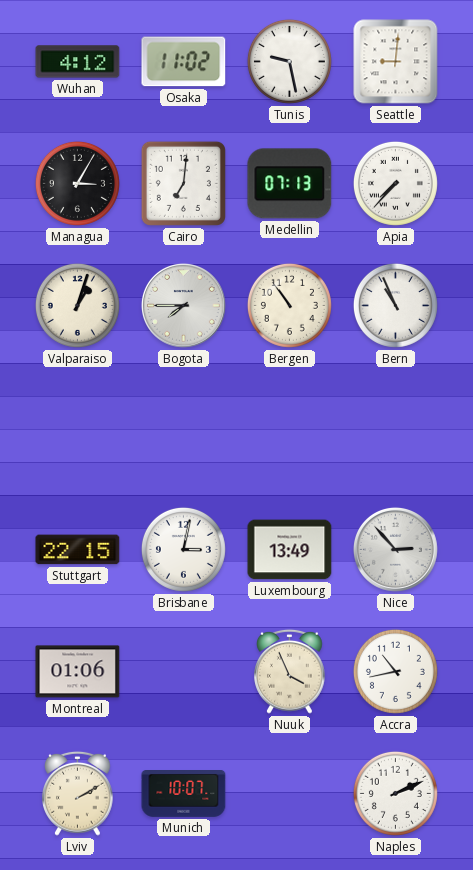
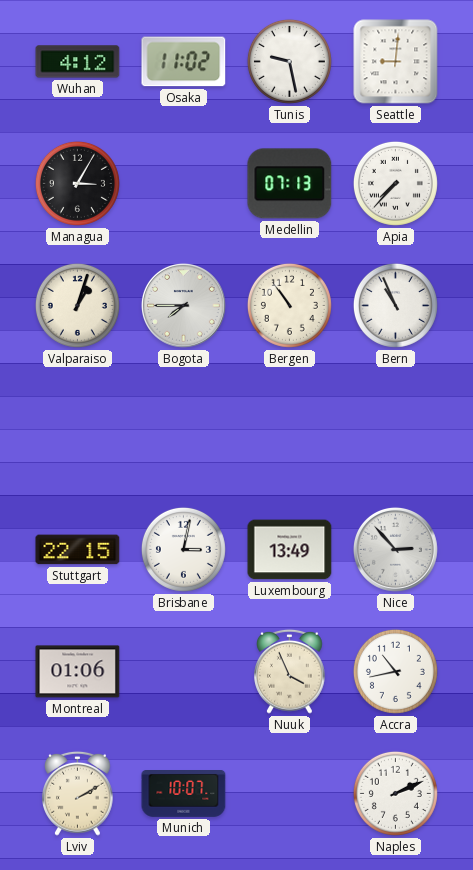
Cairo: 7:01 -> none (183, 183)
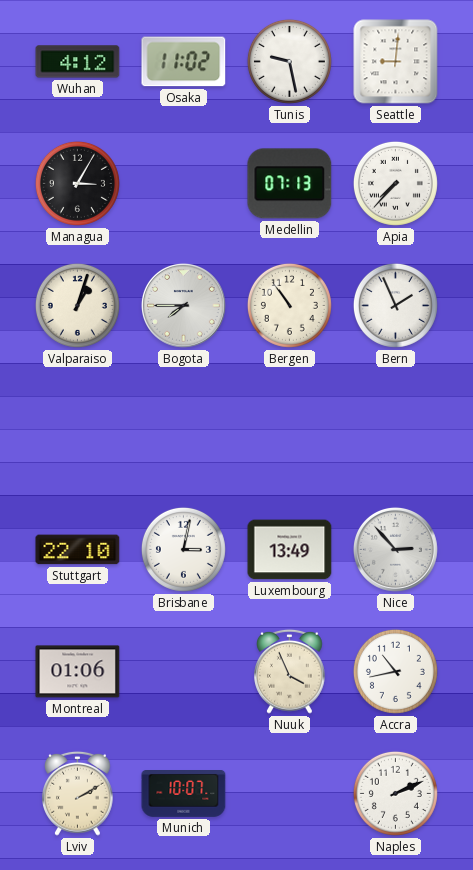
Bern: 10:56 -> 1:56 (395, 305)
Stuttgart: 22:15 -> 22:10 (78, 550)
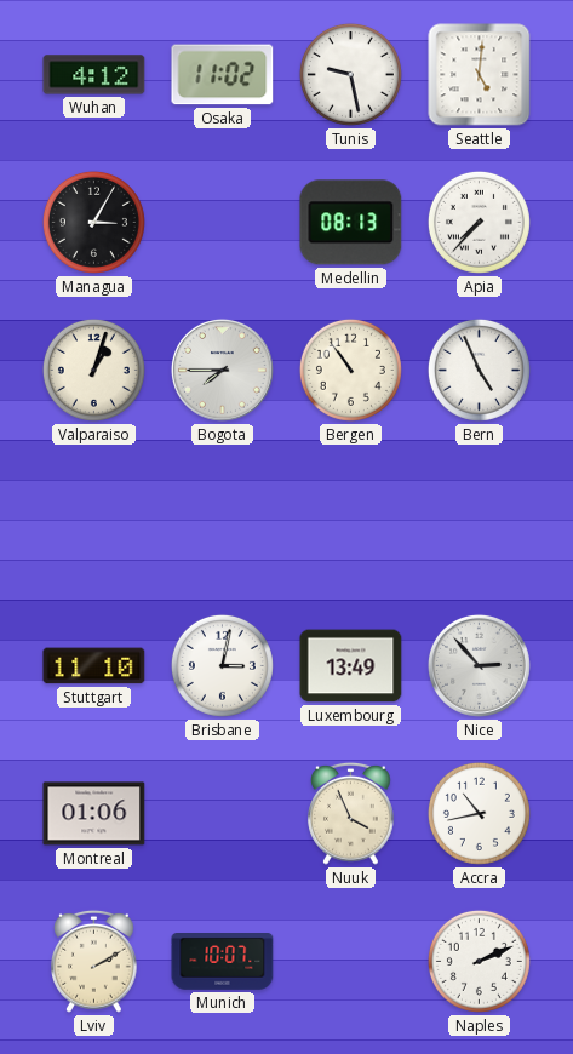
Seattle: 9:01 -> 5:01 (480, 75)
Medellin: 07:13 -> 08:13 (351, 223)
Bern: 1:56 -> 4:56 (479, 370)
Stuttgart: 22:10 -> 11:10 (94, 666)
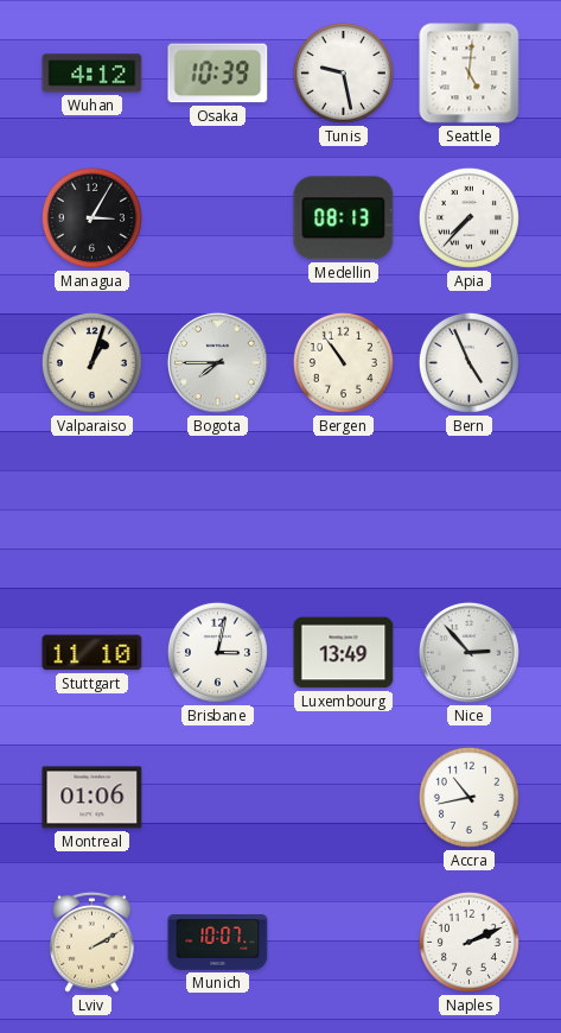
Osaka: 11:02 -> 10:39 (218, 74)
Nuuk: 3:56 -> none (351, 813)
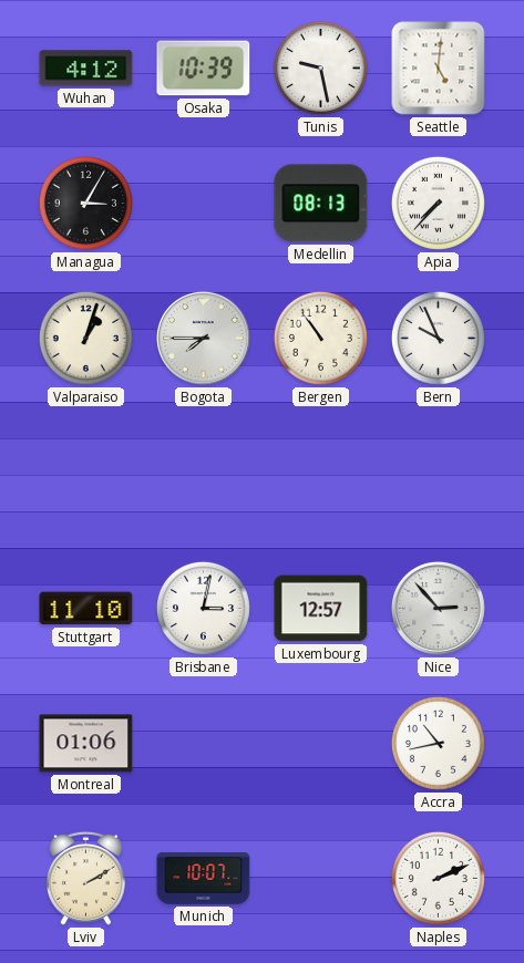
Bern: 4:56 -> 9:56 (438, 338)
Luxembourg: 13:49 -> 12:57 (321, 609)
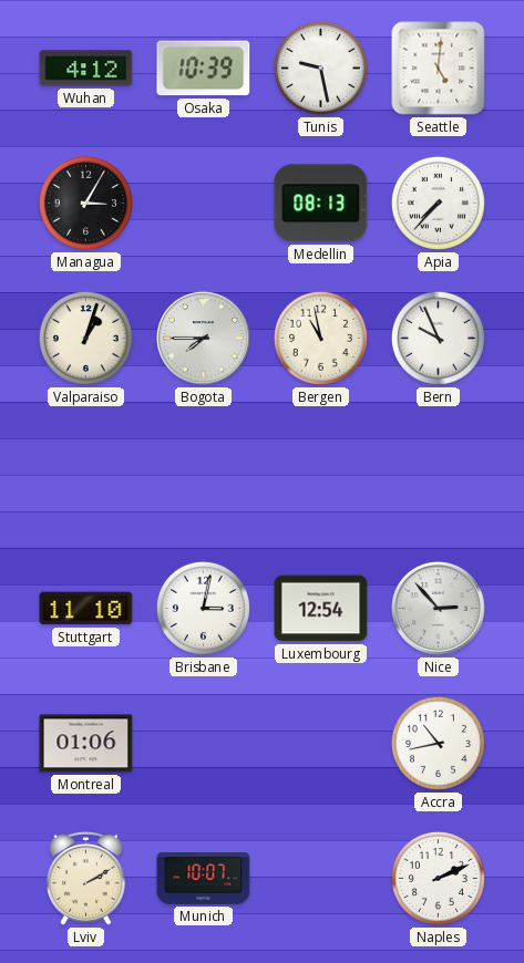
Bergen: 10:54 -> 10:58 (320, 338)
Luxembourg: 12:57 -> 12:54 (321, 609)
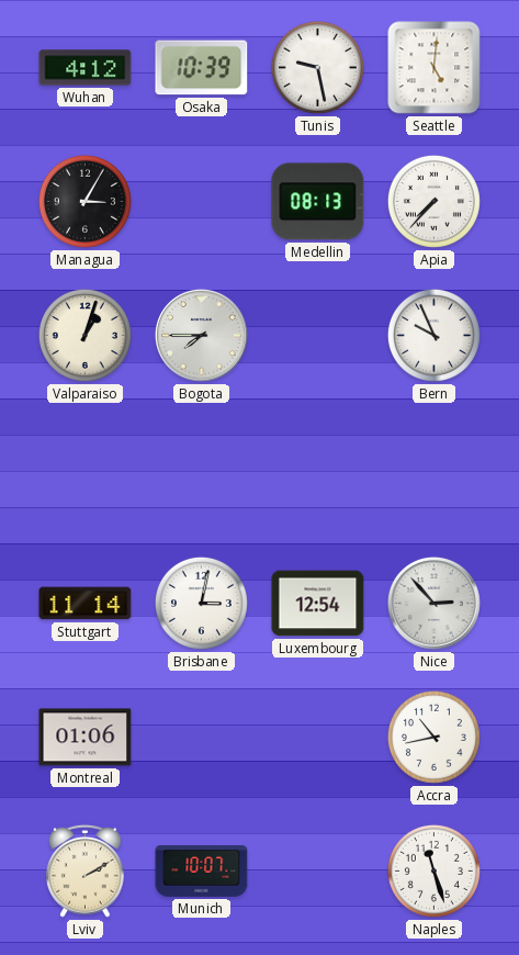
Bergen: 10:58 -> none (320, 338)
Stuttgart: 11:10 -> 11:14 (86, 604)
Naples: 2:11 -> 11:27 (433, 870)
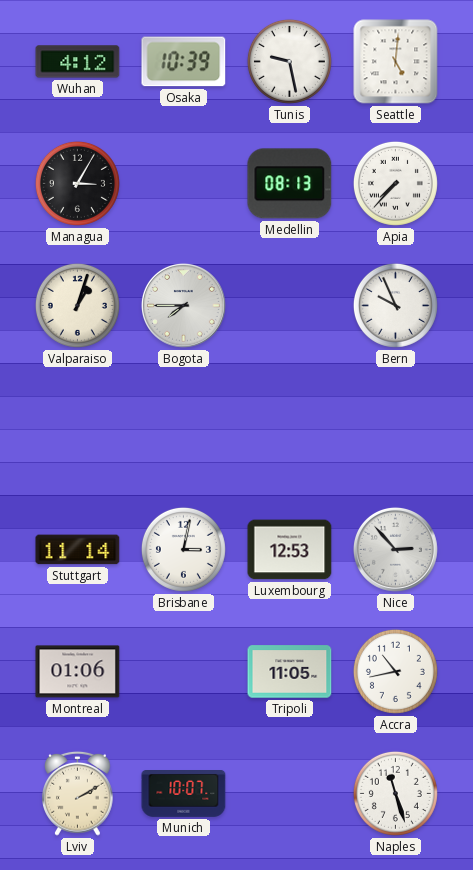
Luxembourg: 12:54 -> 12:53 (290, 550)
Tripoli: none -> 11:05 (290, 672)
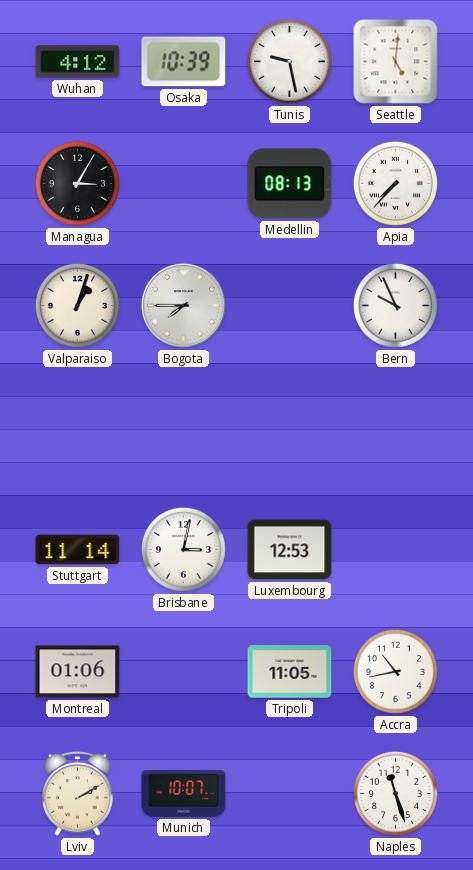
Nice: 2:53 -> none (395, 549)
